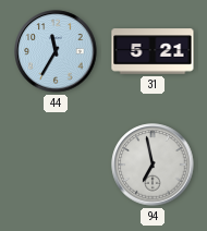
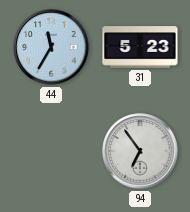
31: 5:21 -> 5:23 (140, 47)
94: 6:58 -> 6:54 (140, 151)
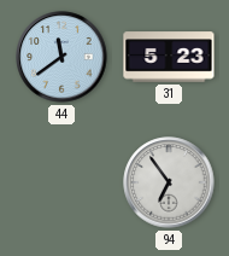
44: 11:35 -> 11:39 (61, 57)
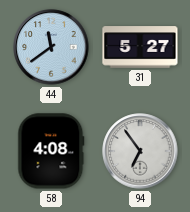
31: 5:23 -> 5:27 (140, 47)
58: none -> 4:08 (51, 151)
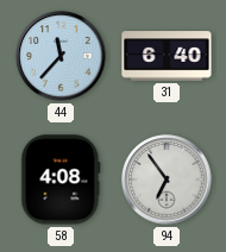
44: 11:39 -> 11:37 (61, 56)
31: 5:27 -> 6:40 (167, 56)
